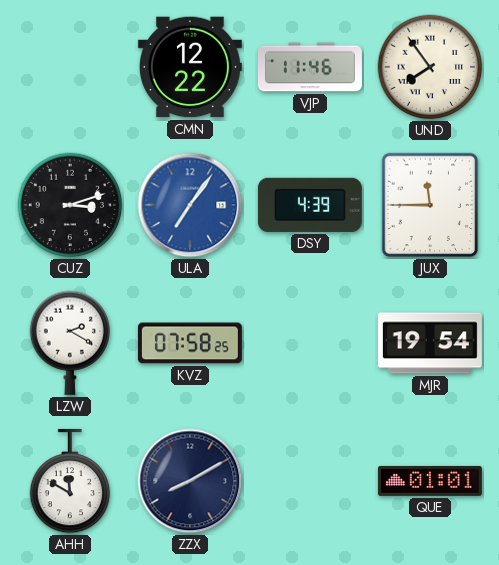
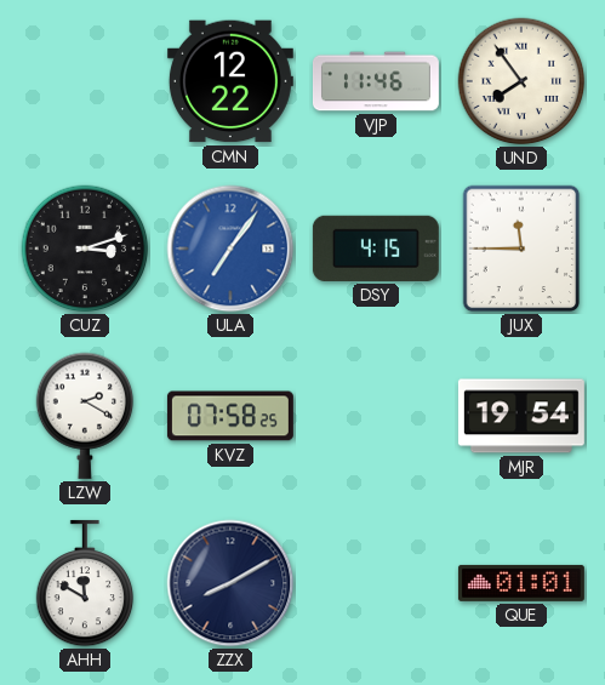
DSY: 4:39 -> 4:15 (376, 249)
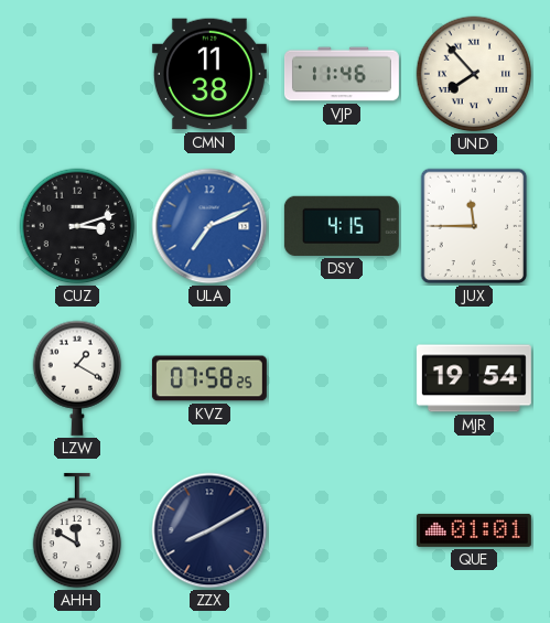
CMN: 12:22 -> 11:38 (209, 74)
UND: 7:54 -> 7:53 (474, 74)
ULA: 7:06 -> 7:11 (209, 226)
LZW: 2:20 -> 1:20 (77, 378)
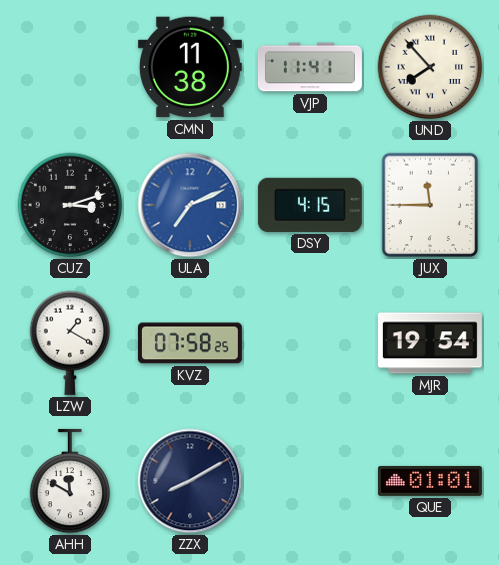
VJP: 11:46 -> 11:41 (310, 67)
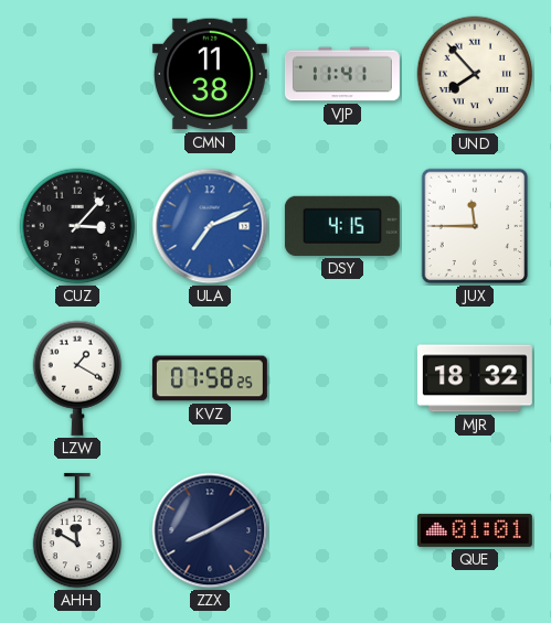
CUZ: 3:12 -> 3:07 (77, 226)
MJR: 19:54 -> 18:32 (475, 378)
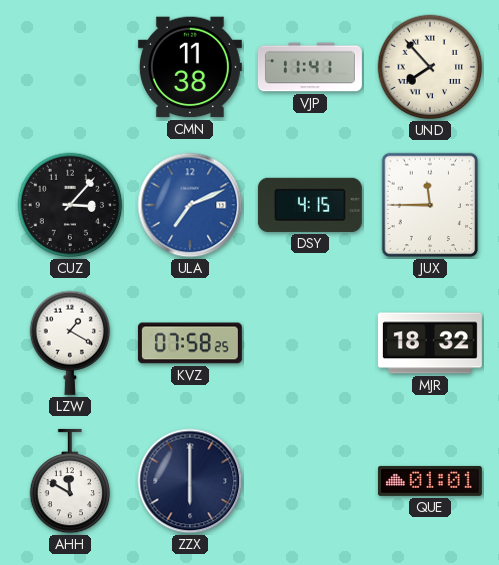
ZZX: 8:10 -> 6:00 (190, 481)
